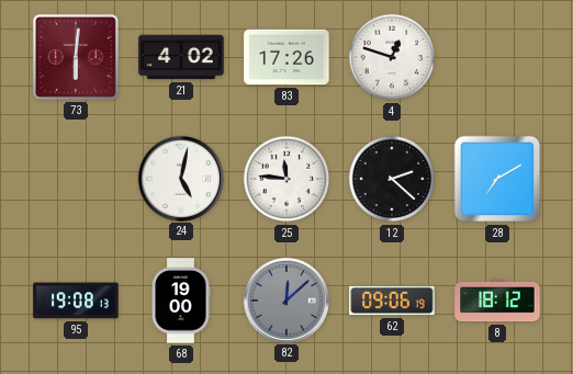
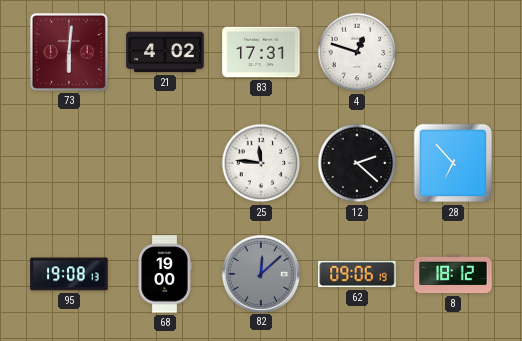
83: 17:26 -> 17:31 (261, 52)
24: 5:02 -> none (180, 178)
28: 7:10 -> 6:53 (453, 163)
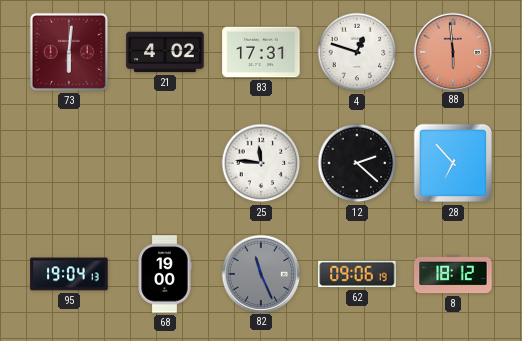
88: none -> 5:59 (452, 51)
95: 19:08 -> 19:04 (69, 274)
82: 12:08 -> 11:26 (260, 273)
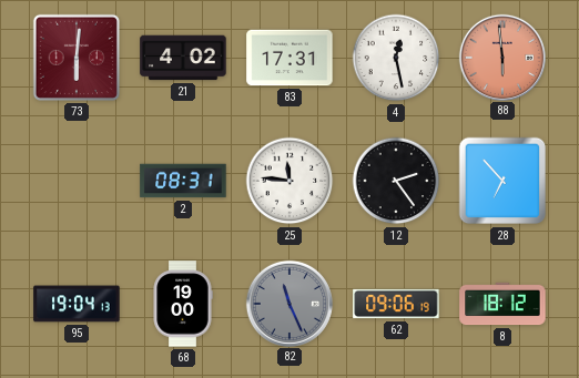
4: 12:48 -> 12:28 (396, 58)
2: none -> 08:31 (183, 181)
12: 2:22 -> 2:24 (396, 181)
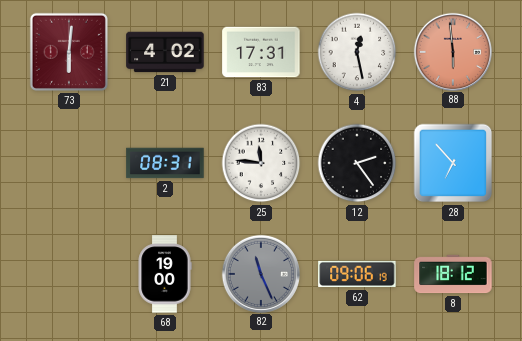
95: 19:04 -> none (77, 304)
